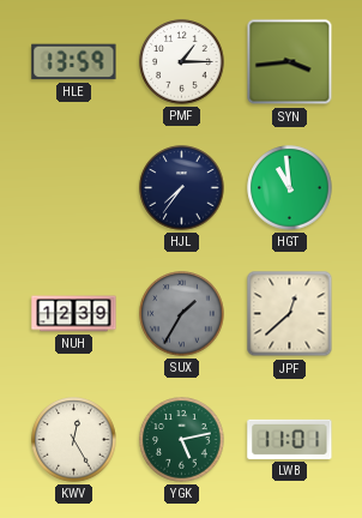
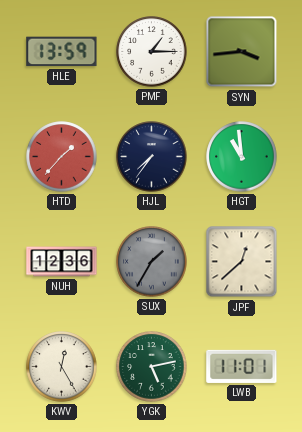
HTD: none -> 1:37 (62, 157)
NUH: 12:39 -> 12:36 (62, 262)
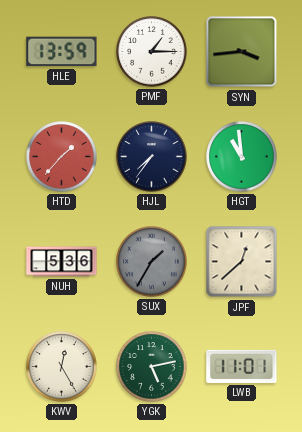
NUH: 12:36 -> 5:36 (62, 262)
